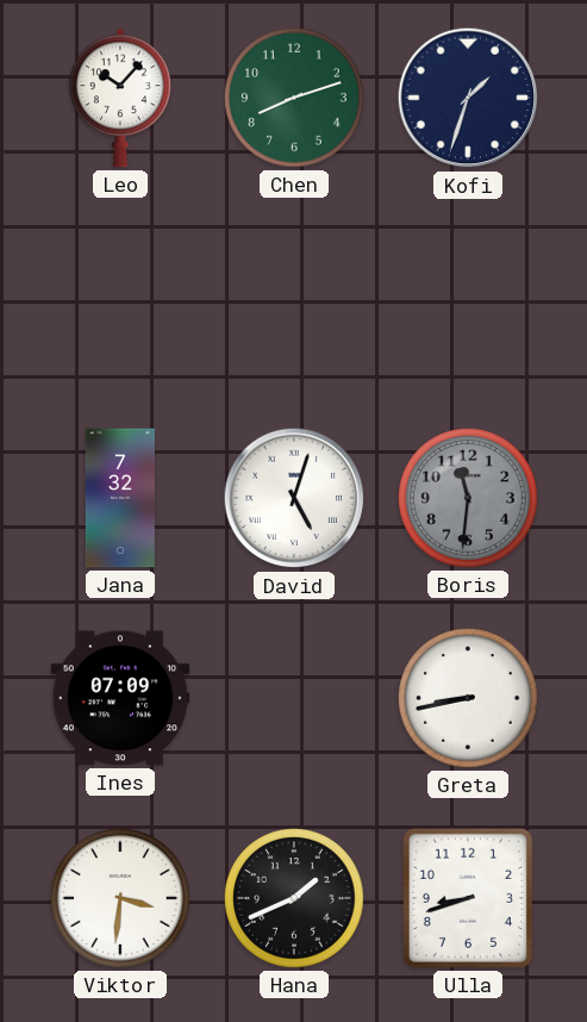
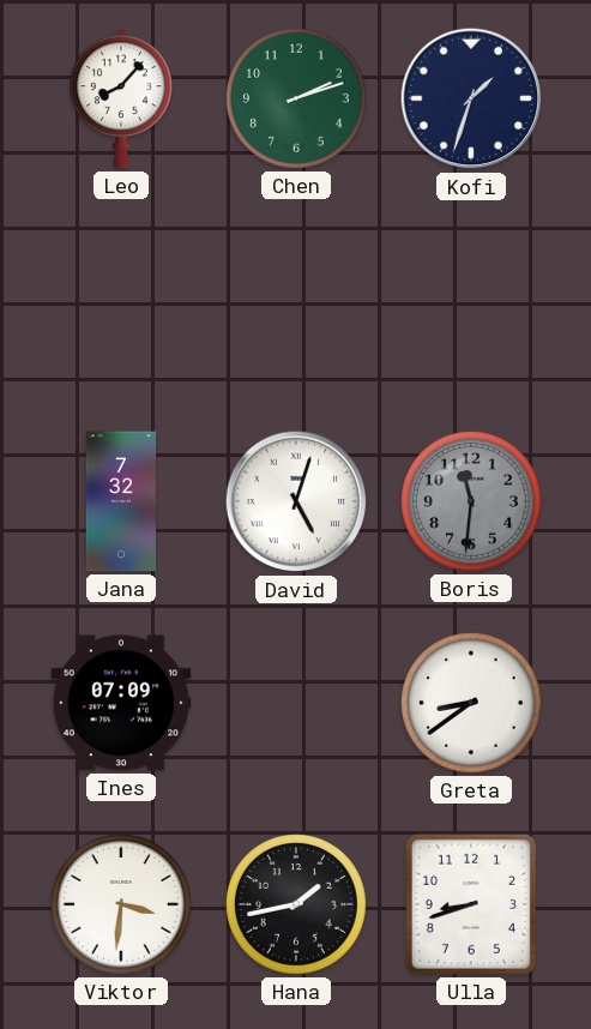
Leo: 10:07 -> 8:07 (121, 98)
Chen: 8:12 -> 2:12 (297, 100)
Greta: 8:43 -> 8:39 (472, 704)
Hana: 1:41 -> 1:43 (297, 905)
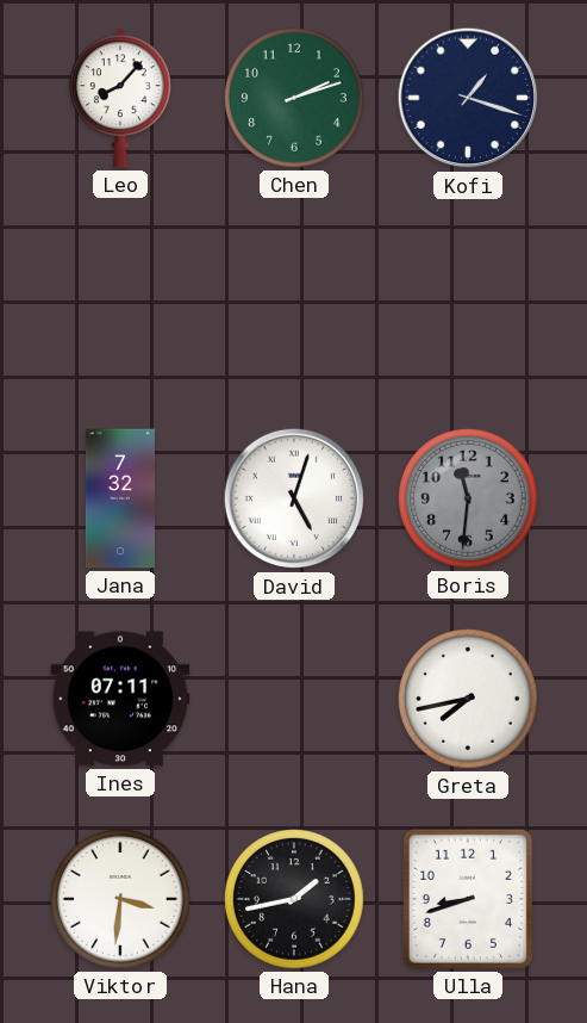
Kofi: 1:33 -> 1:18 (468, 98)
Ines: 07:09 -> 07:11 (120, 699)
Greta: 8:39 -> 7:43 (469, 700)
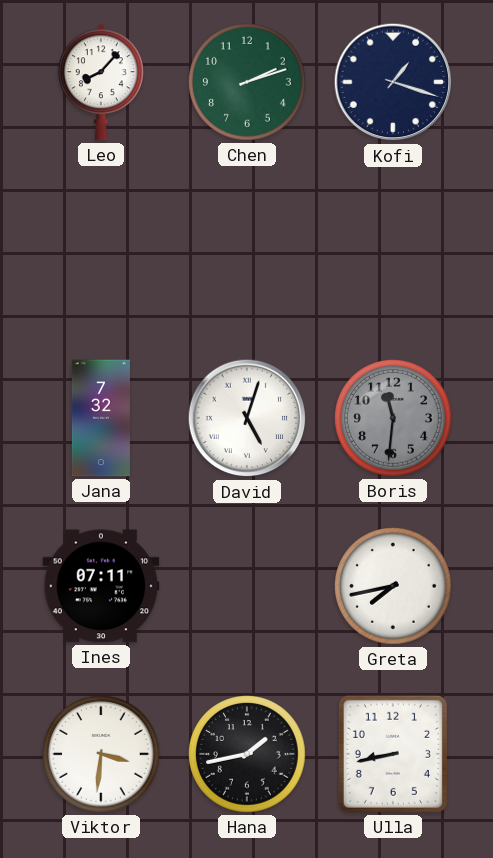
Ulla: 8:42 -> 8:43 (393, 754)
